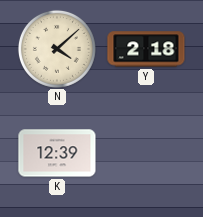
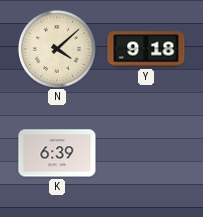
Y: 2:18 -> 9:18 (146, 49)
K: 12:39 -> 6:39 (57, 153)
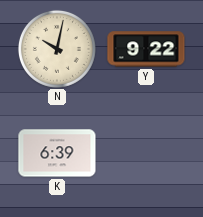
N: 4:08 -> 10:02 (57, 49)
Y: 9:18 -> 9:22 (146, 49)
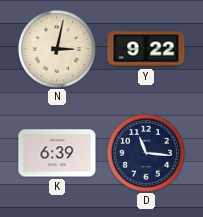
N: 10:02 -> 3:02 (57, 49)
D: none -> 11:16 (146, 153)
